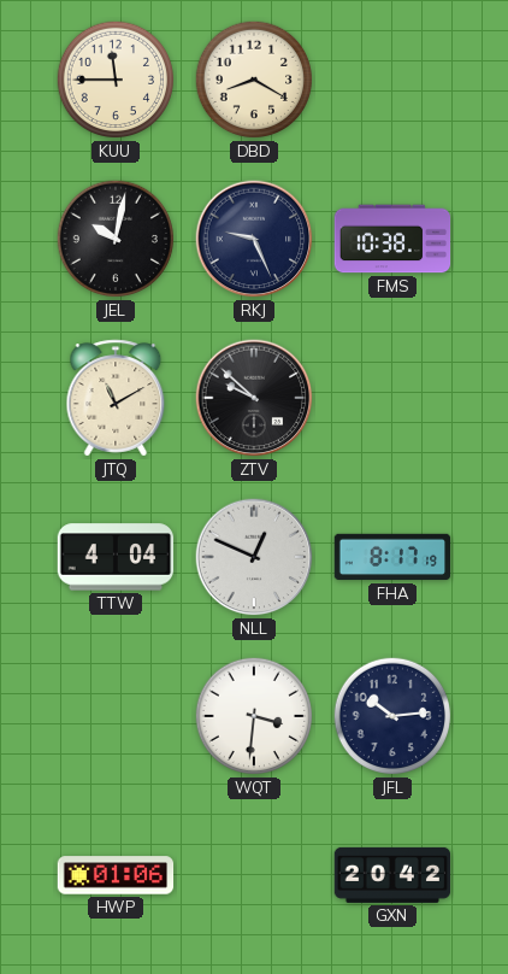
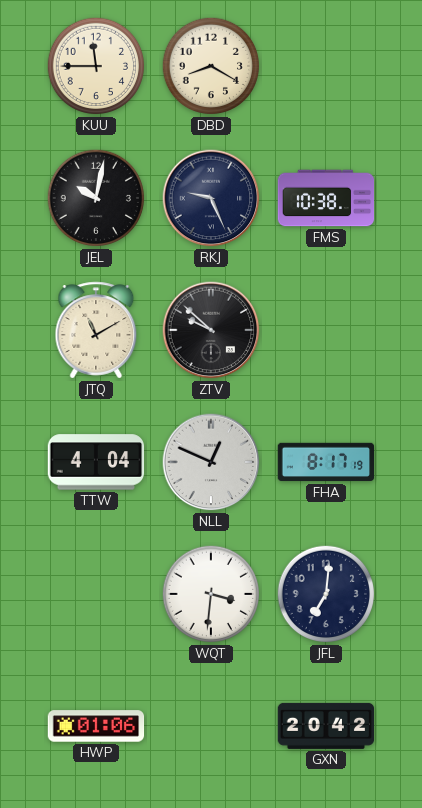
JFL: 10:14 -> 7:01 (326, 594)
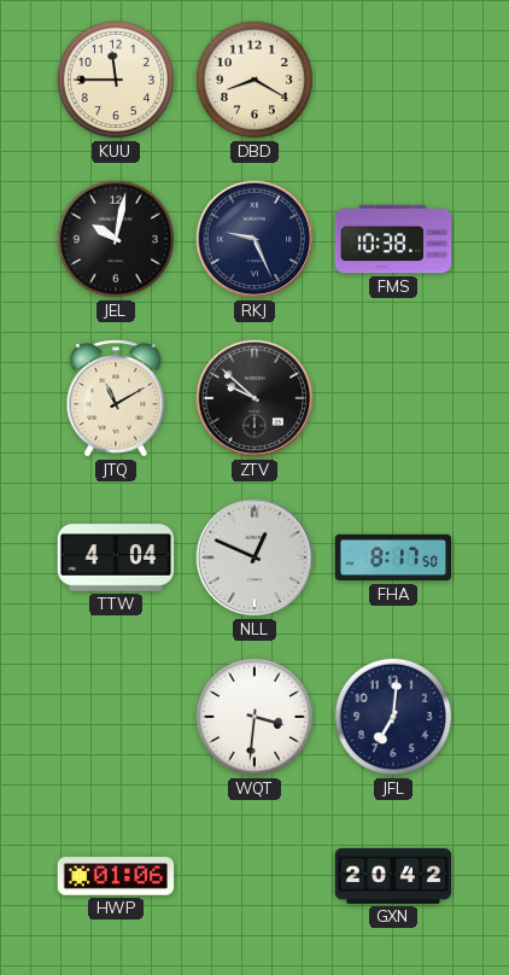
FHA: 8:17:19 -> 8:17:50 (393, 557)
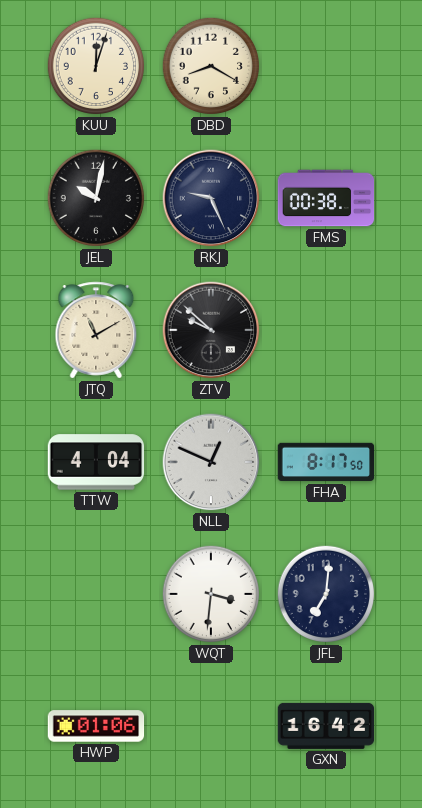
KUU: 11:45 -> 12:03 (96, 66)
FMS: 10:38 -> 00:38 (326, 198)
GXN: 20:42 -> 16:42 (326, 726)
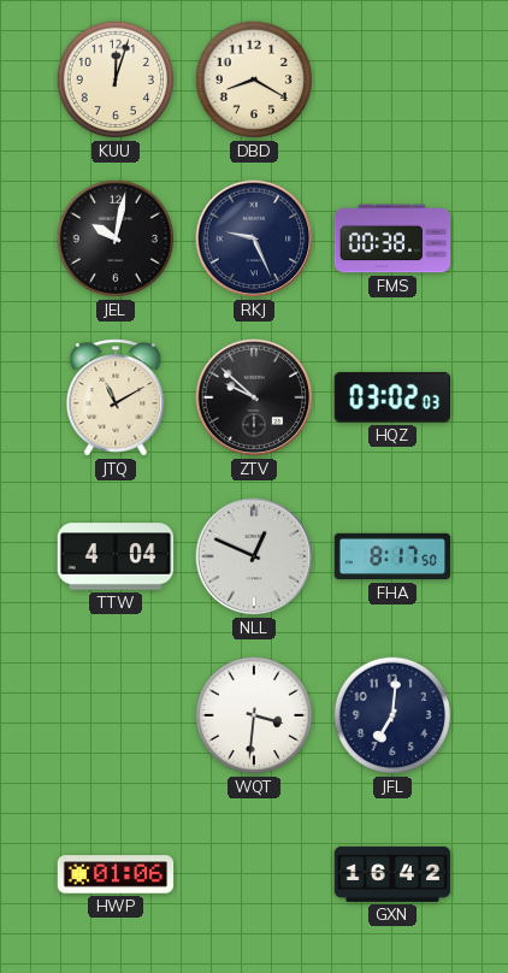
HQZ: none -> 03:02 (391, 397)
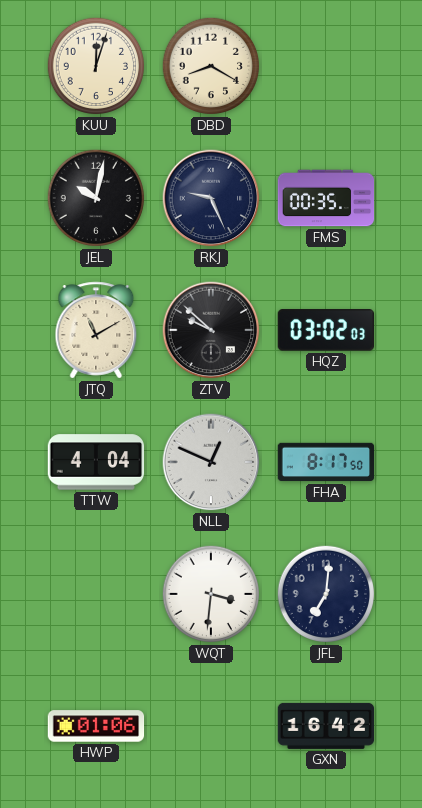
FMS: 00:38 -> 00:35 (326, 198)
